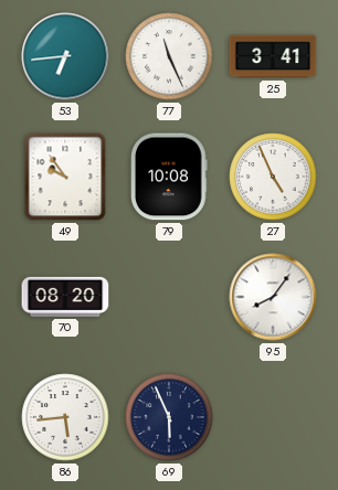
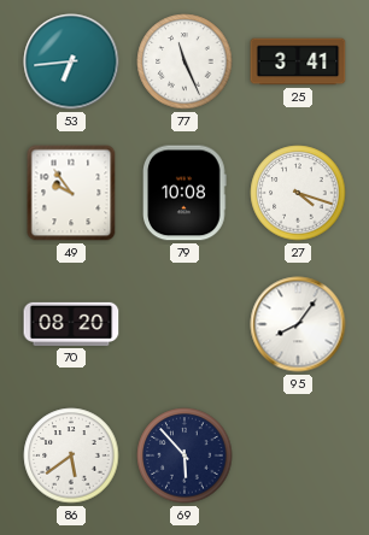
27: 4:56 -> 4:18 (298, 193)
86: 5:44 -> 5:39 (71, 455)
69: 5:56 -> 5:53 (184, 455)
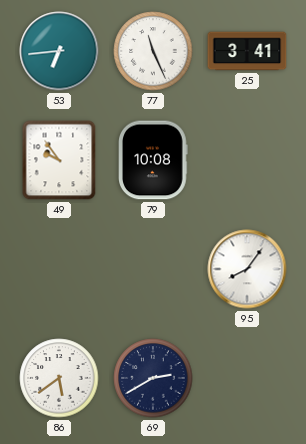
27: 4:18 -> none (298, 193)
70: 08:20 -> none (71, 324)
69: 5:53 -> 2:40 (153, 378)
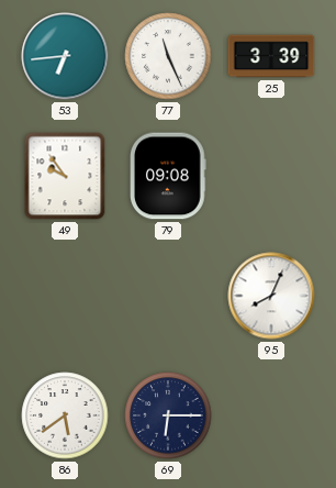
25: 3:41 -> 3:39 (271, 56)
79: 10:08 -> 09:08 (168, 176)
95: 8:06 -> 8:04 (271, 296)
69: 2:40 -> 6:15 (168, 415)
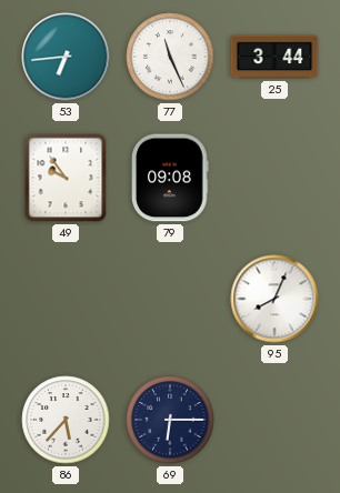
25: 3:39 -> 3:44 (274, 57)
86: 5:39 -> 5:37 (66, 420)
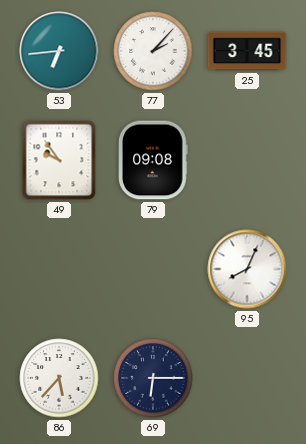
77: 11:26 -> 2:07 (153, 51)
25: 3:44 -> 3:45 (247, 51)
